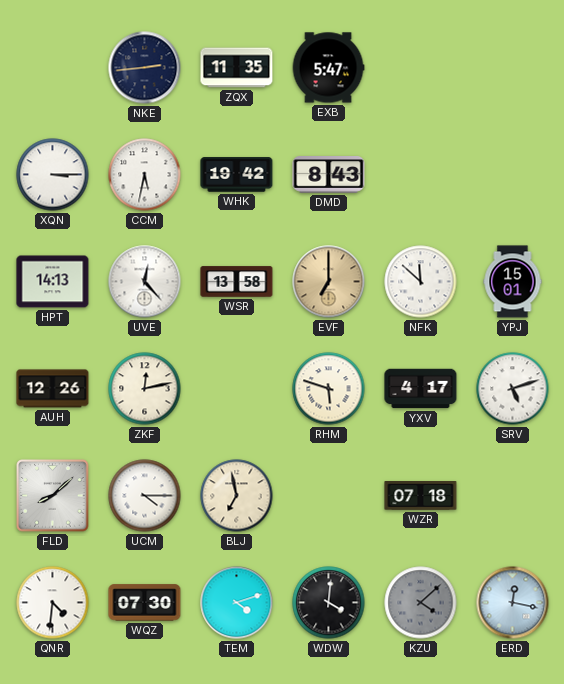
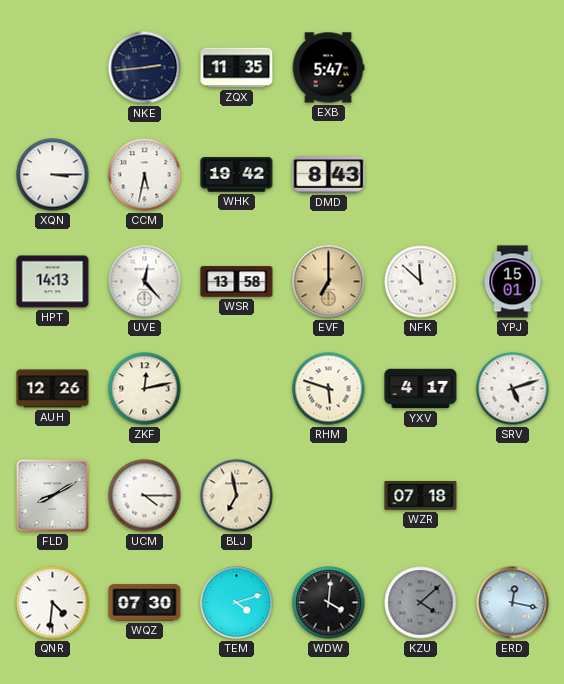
FLD: 8:08 -> 8:10 (53, 496)
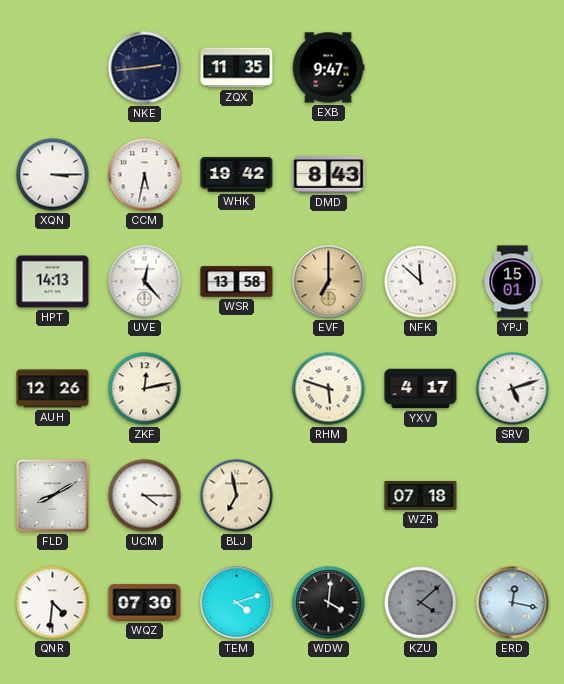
EXB: 5:47 -> 9:47 (328, 68)
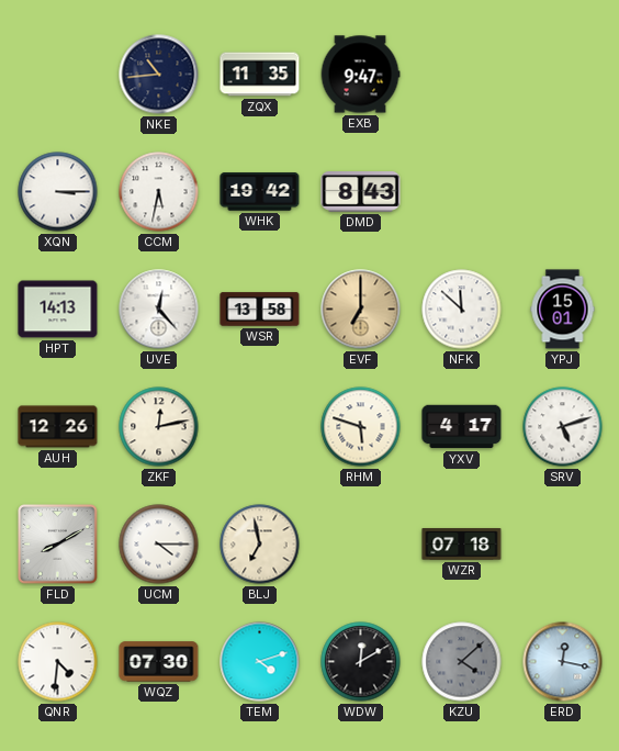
NKE: 2:44 -> 10:44 (159, 75)
WDW: 4:01 -> 12:10 (361, 662)
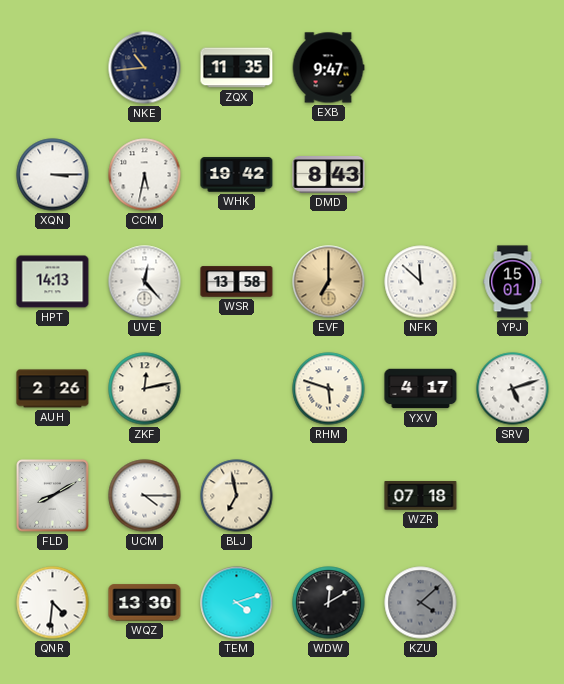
AUH: 12:26 -> 2:26 (53, 389)
WQZ: 07:30 -> 13:30 (145, 603)
ERD: 12:17 -> none (563, 662)
